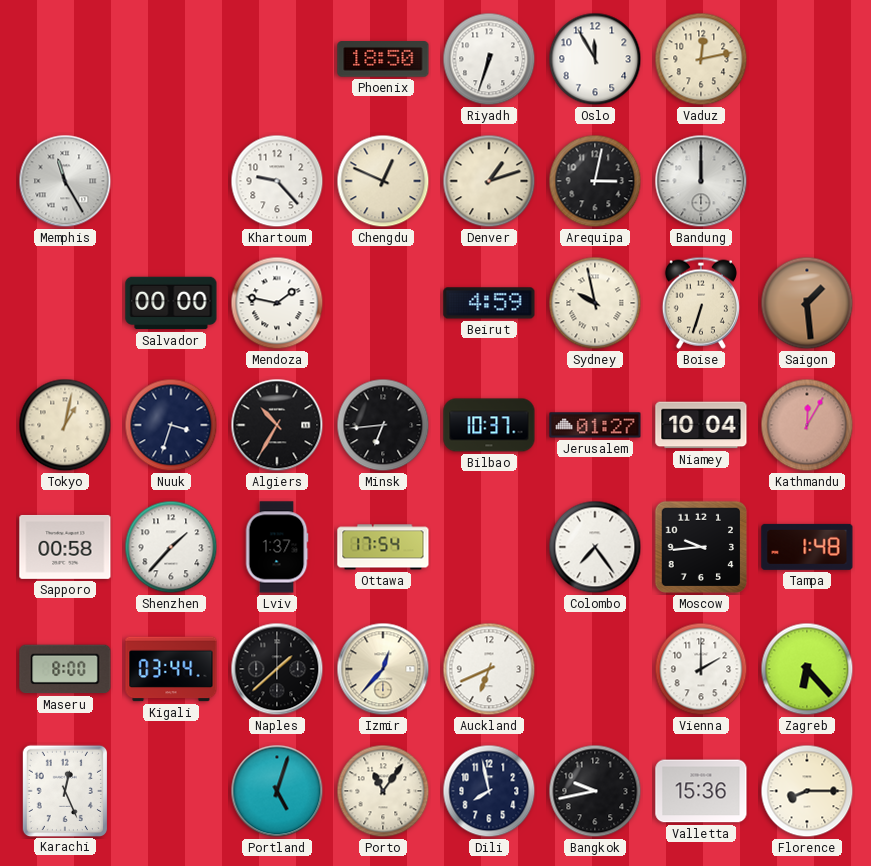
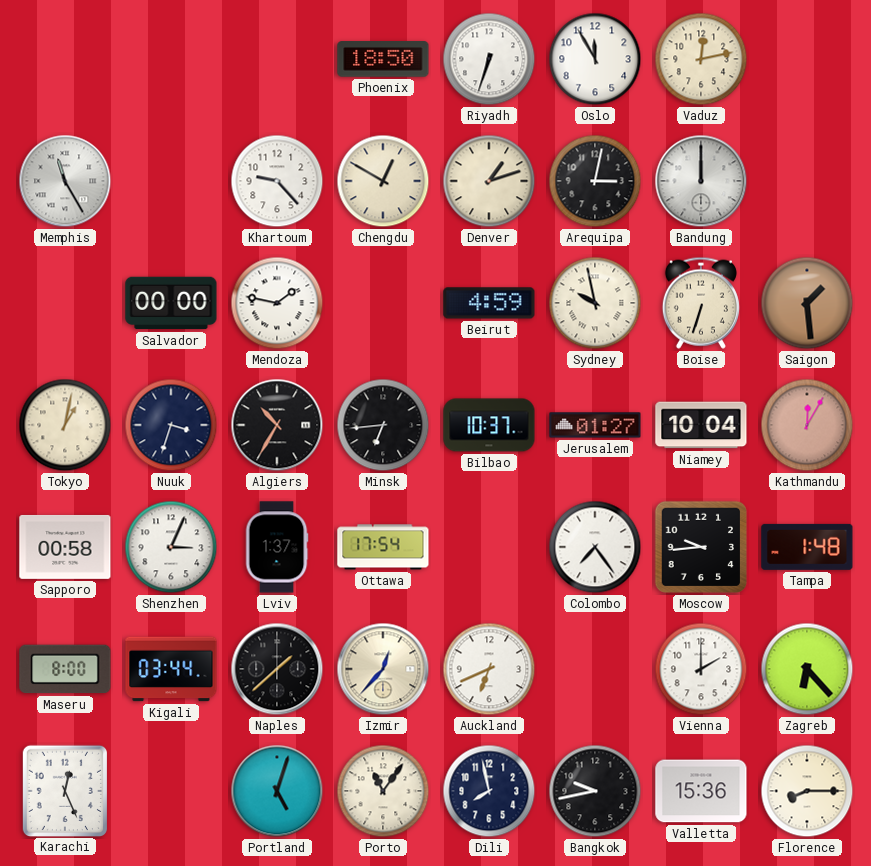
Chengdu: 12:49 -> 12:50 (383, 181)
Shenzhen: 1:37 -> 3:04 (171, 547)
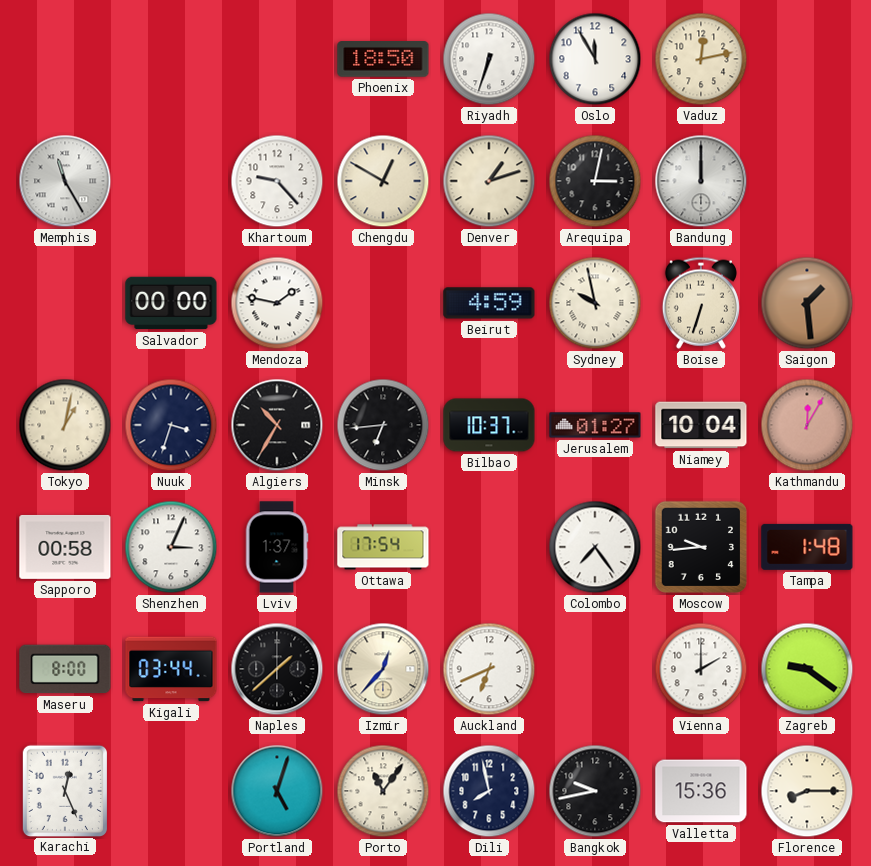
Zagreb: 6:23 -> 9:21 (807, 669)
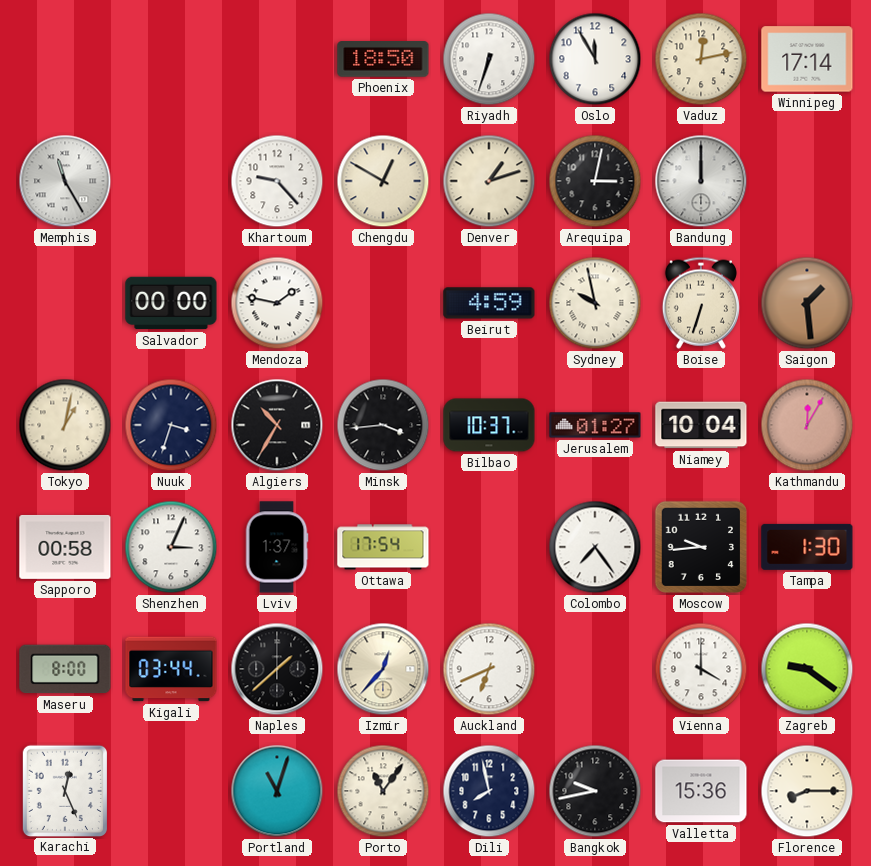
Winnipeg: none -> 17:14 (807, 59)
Minsk: 6:44 -> 3:44 (383, 425)
Tampa: 1:48 -> 1:30 (807, 547)
Vienna: 2:00 -> 4:00 (701, 669)
Portland: 5:03 -> 11:03 (277, 791)
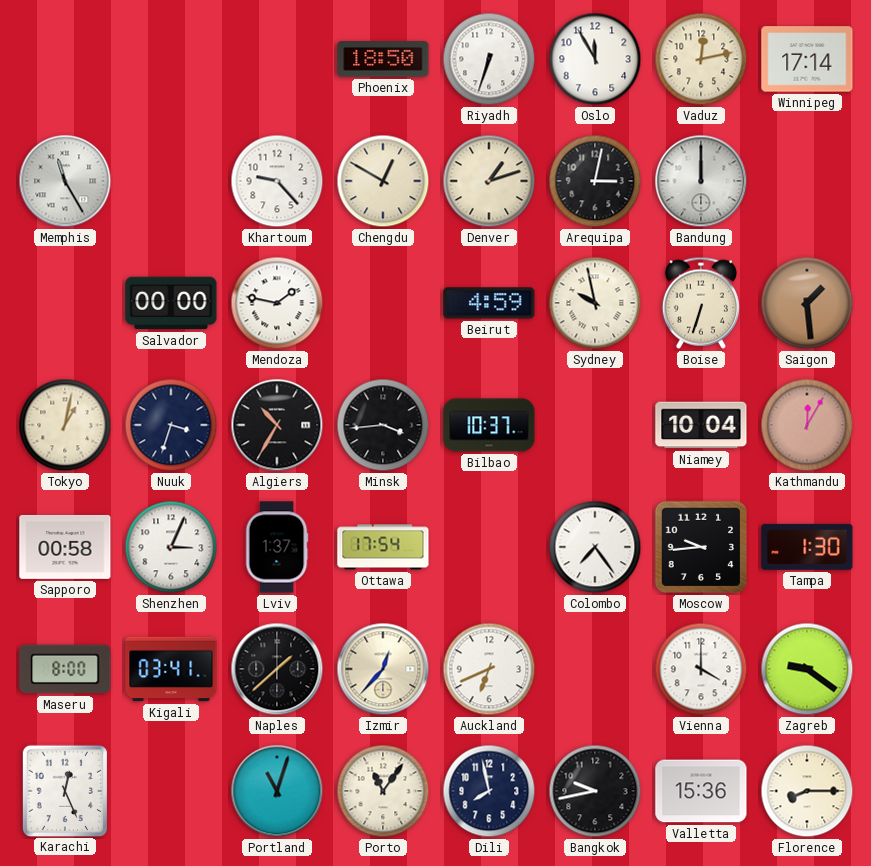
Jerusalem: 01:27 -> none (595, 425)
Kigali: 03:44 -> 03:41 (171, 669)
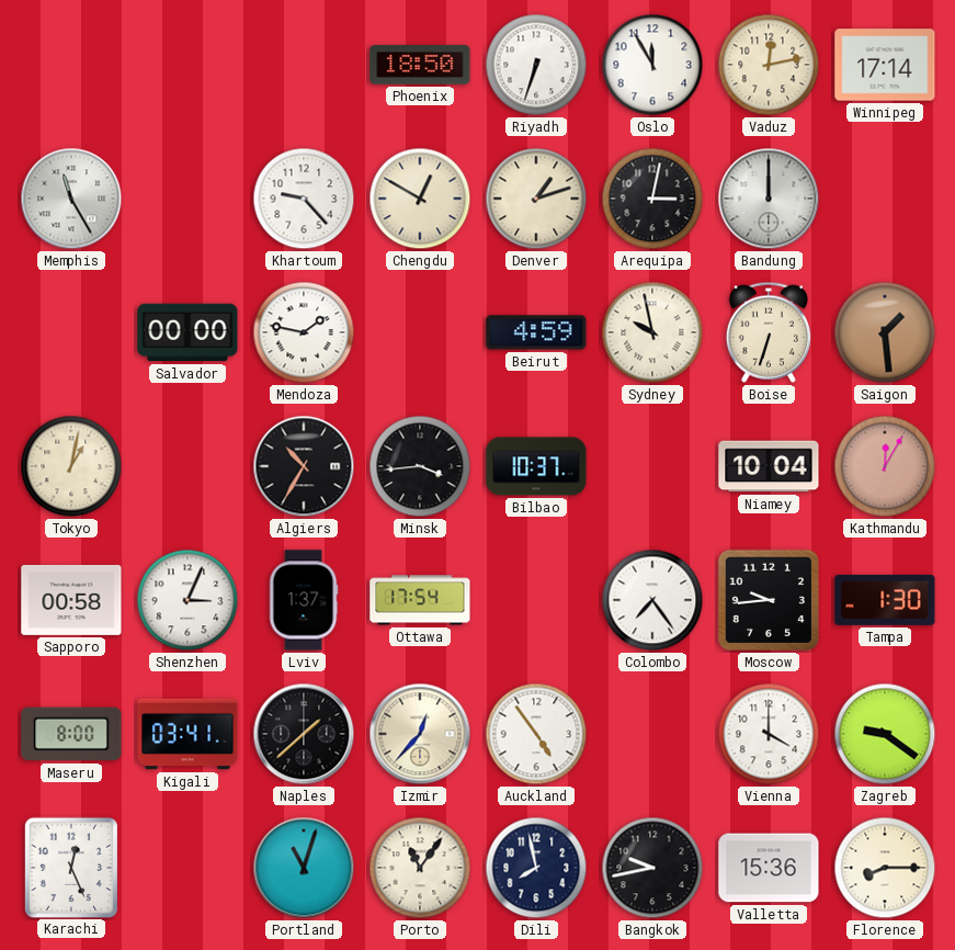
Nuuk: 3:33 -> none (171, 425)
Auckland: 6:41 -> 4:54 (536, 734)
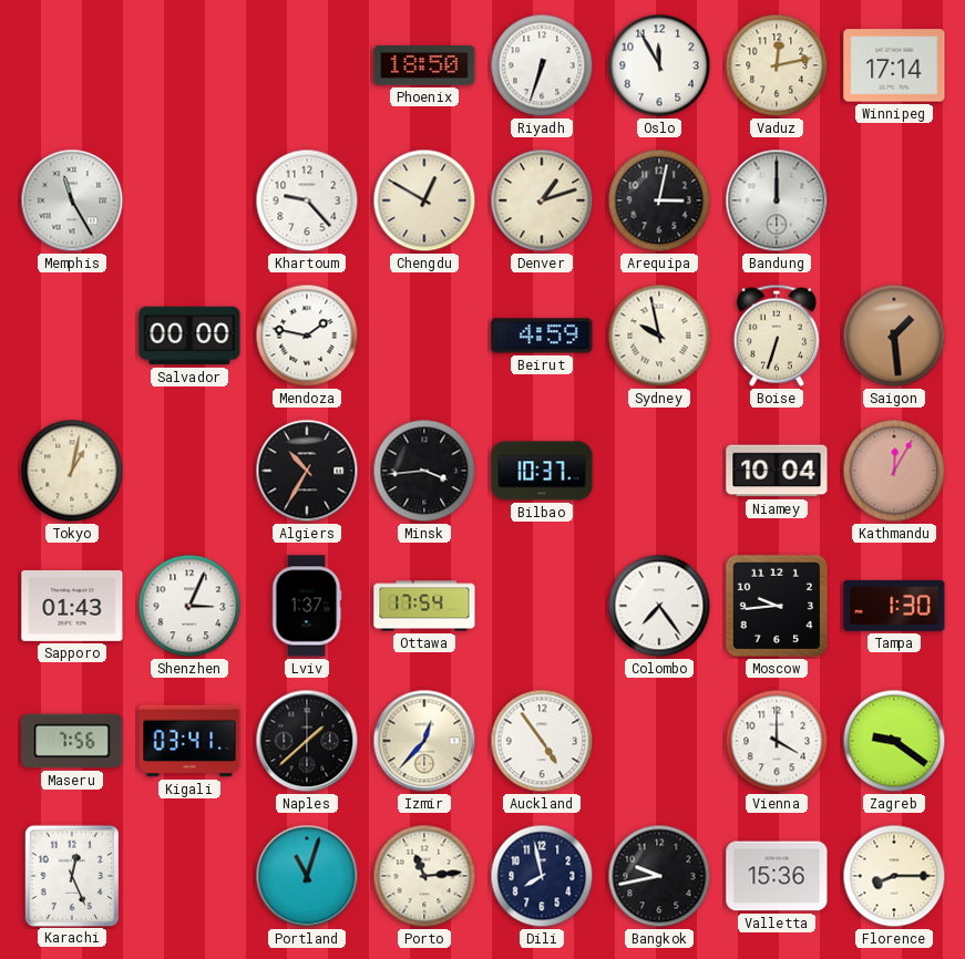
Sapporo: 00:58 -> 01:43 (72, 606)
Maseru: 8:00 -> 7:56 (72, 741)
Porto: 11:06 -> 11:14 (424, 876)
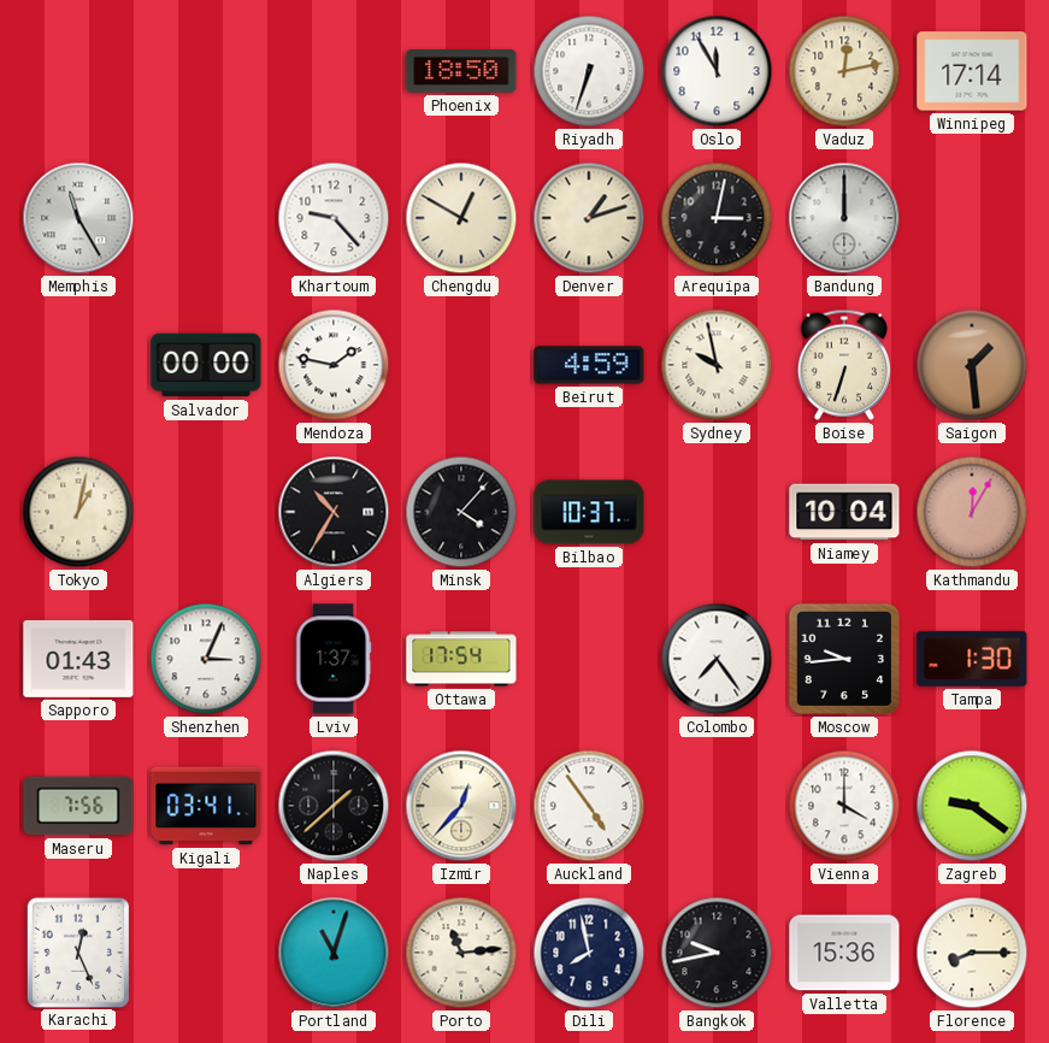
Minsk: 3:44 -> 4:07 (461, 512)
